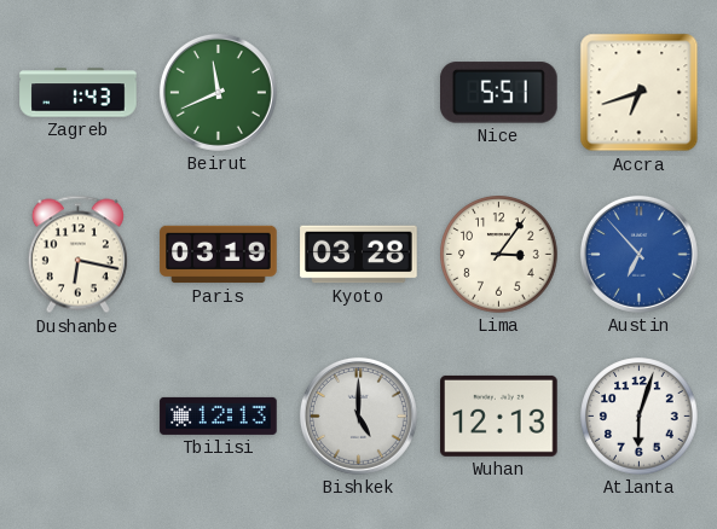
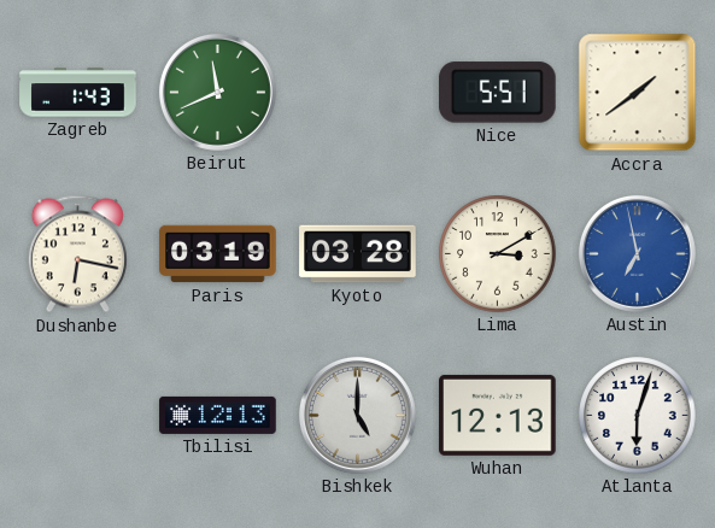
Accra: 6:42 -> 1:39 (638, 93)
Lima: 3:06 -> 3:10 (498, 254)
Austin: 6:53 -> 6:58 (637, 253)
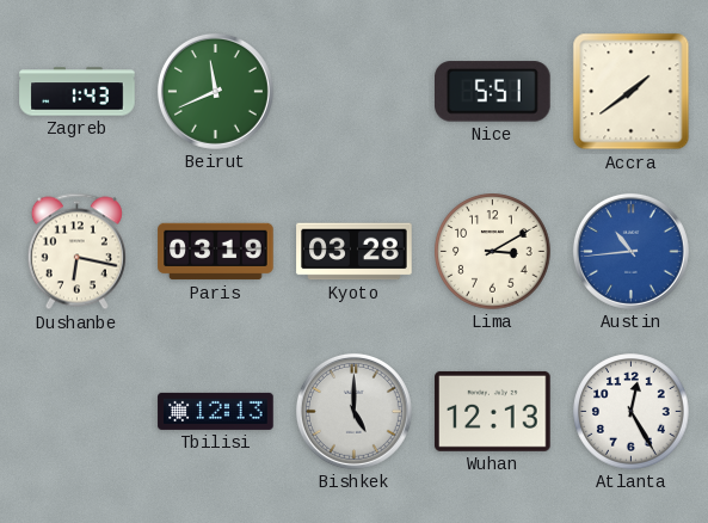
Austin: 6:58 -> 10:44 (630, 251)
Atlanta: 6:03 -> 12:25 (632, 412)
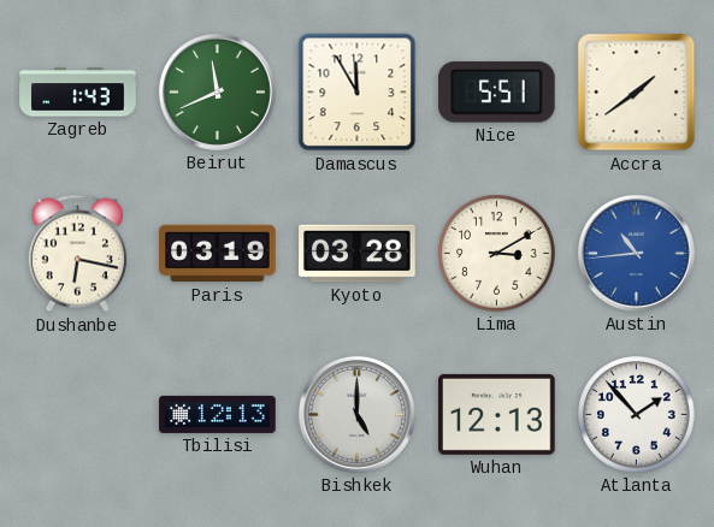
Damascus: none -> 11:55 (358, 93)
Atlanta: 12:25 -> 1:53 (637, 415)
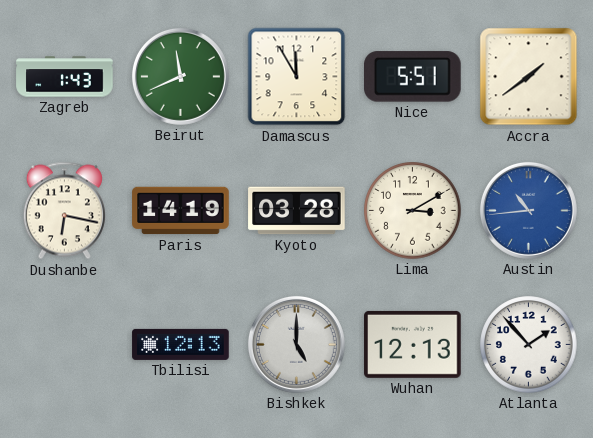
Paris: 03:19 -> 14:19 (181, 211)
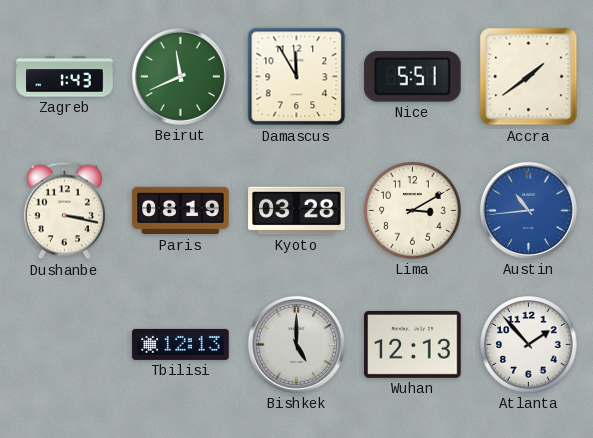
Dushanbe: 6:17 -> 3:17 (64, 211)
Paris: 14:19 -> 08:19 (181, 211)
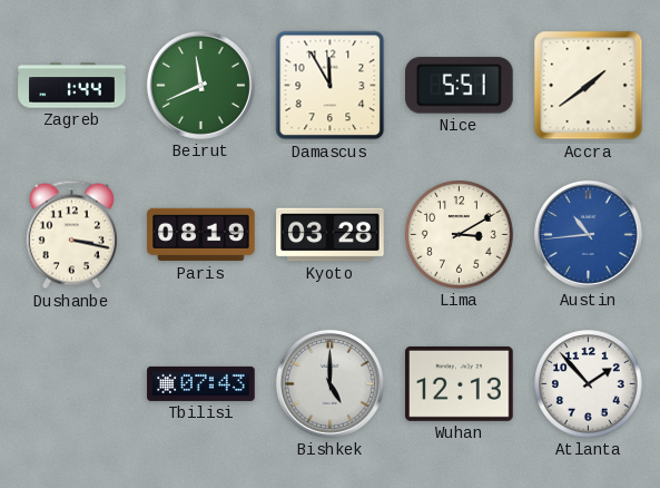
Zagreb: 1:43 -> 1:44 (72, 86)
Tbilisi: 12:13 -> 07:43 (201, 383)
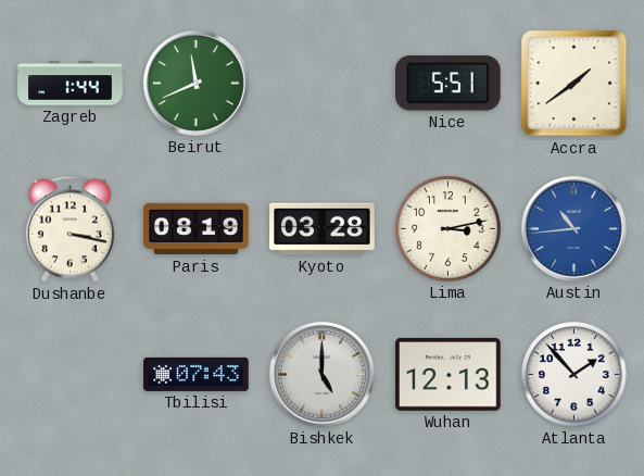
Damascus: 11:55 -> none (331, 86)
Lima: 3:10 -> 3:13 (449, 229)
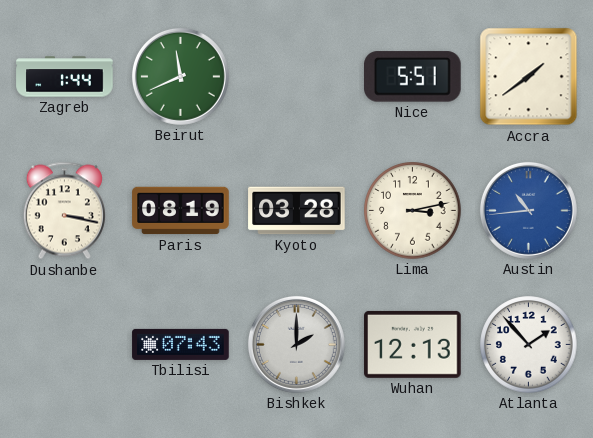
Bishkek: 5:00 -> 2:00 (296, 344)
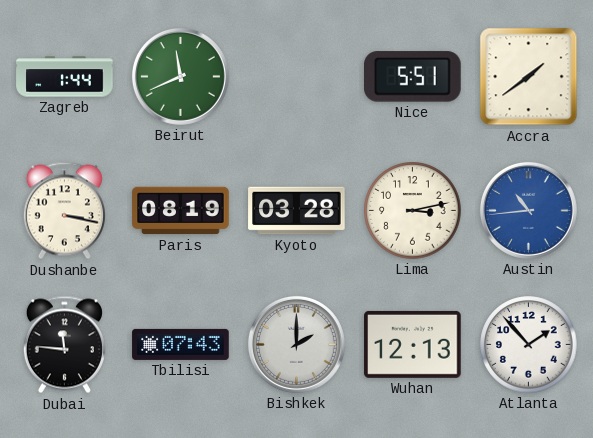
Dubai: none -> 11:46 (64, 345)
